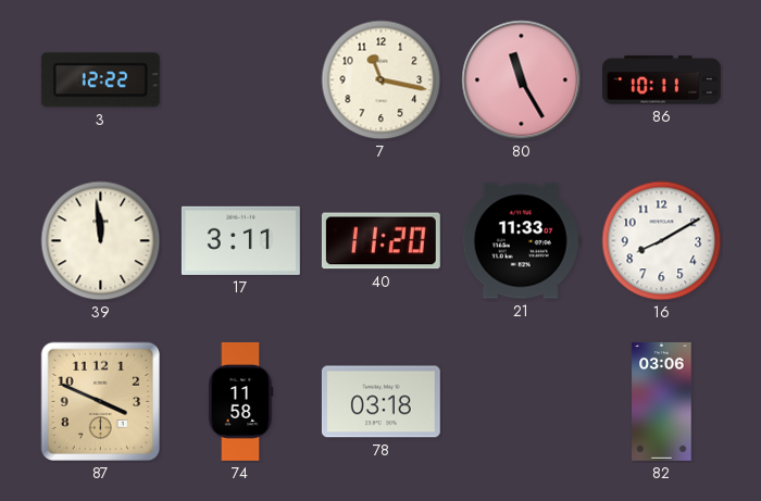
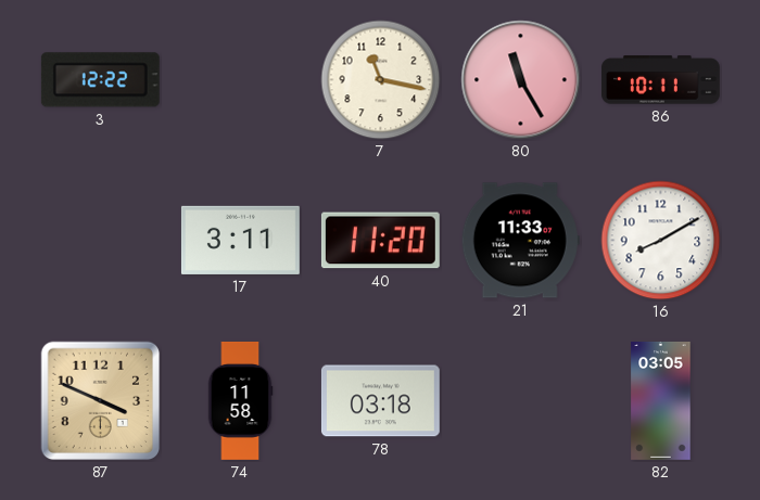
39: 11:59 -> none (101, 241)
82: 03:06 -> 03:05 (661, 400)
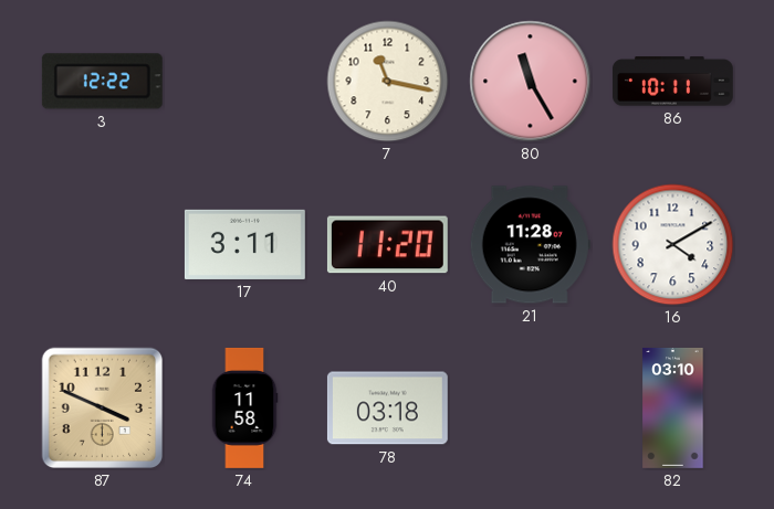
21: 11:33 -> 11:28 (530, 245)
16: 8:10 -> 4:10 (673, 245)
82: 03:05 -> 03:10 (673, 407)
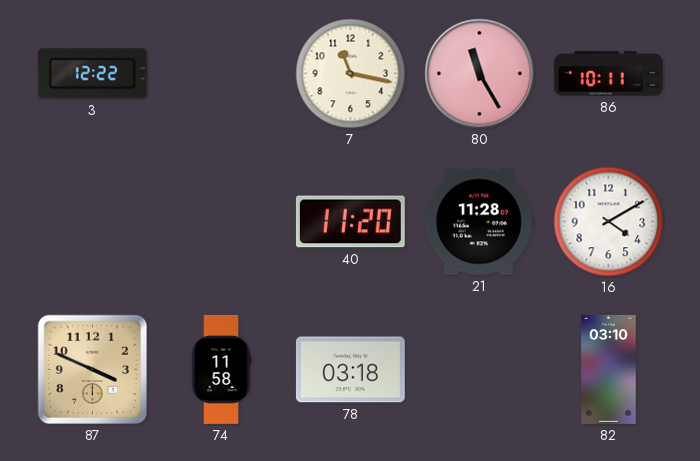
17: 3:11 -> none (244, 244)
